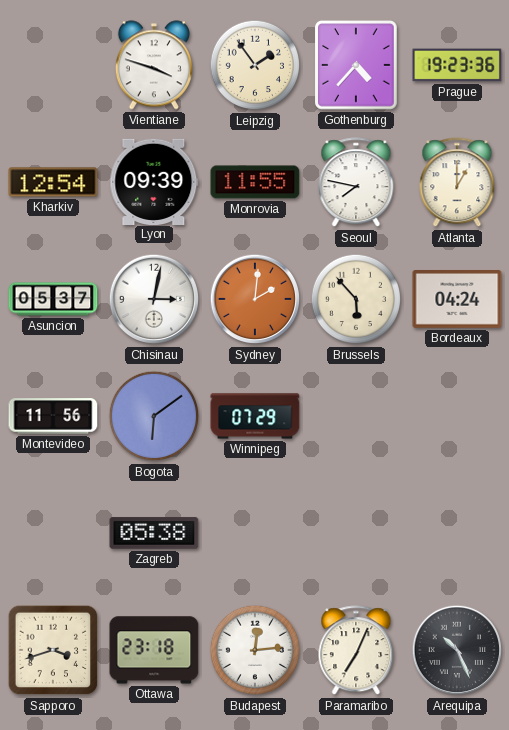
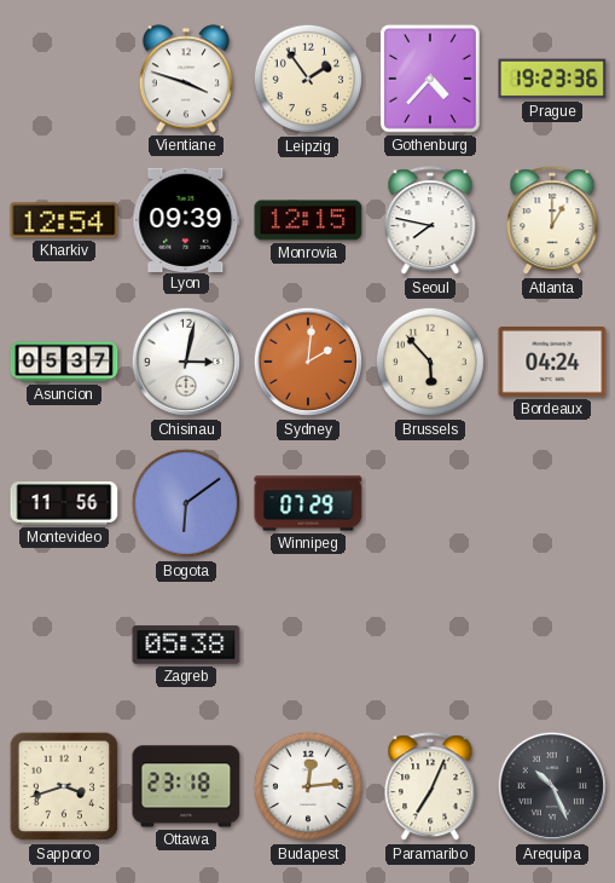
Monrovia: 11:55 -> 12:15 (308, 220)
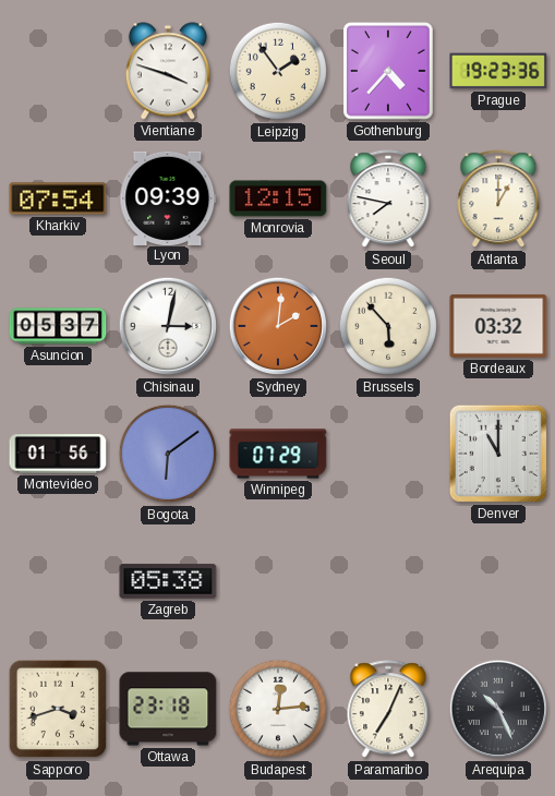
Kharkiv: 12:54 -> 07:54 (58, 198)
Bordeaux: 04:24 -> 03:32 (498, 327)
Montevideo: 11:56 -> 01:56 (58, 454)
Denver: none -> 11:00 (498, 454)
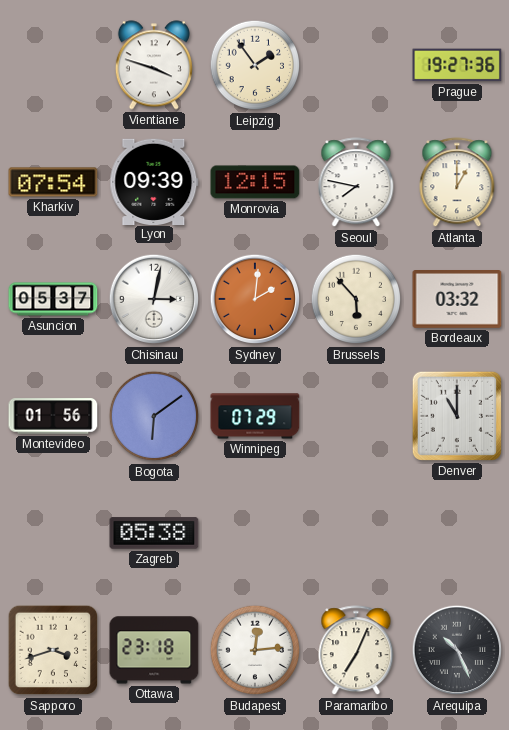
Gothenburg: 4:37 -> none (389, 72)
Prague: 19:23 -> 19:27 (457, 65)
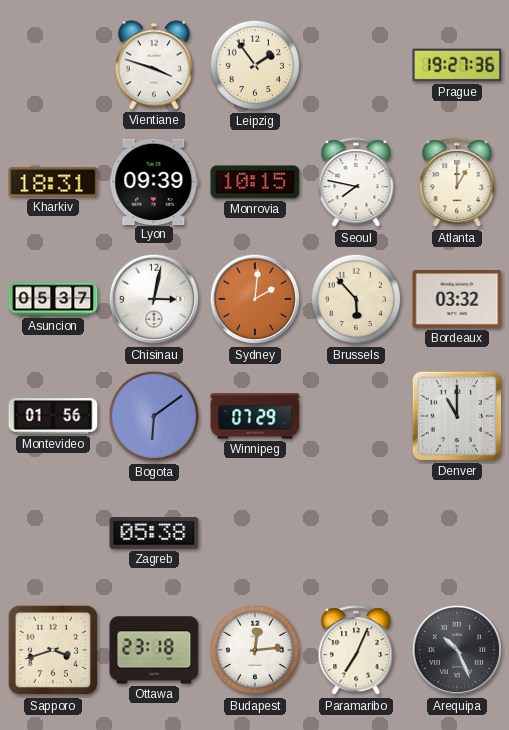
Kharkiv: 07:54 -> 18:31 (53, 182)
Monrovia: 12:15 -> 10:15 (255, 182)
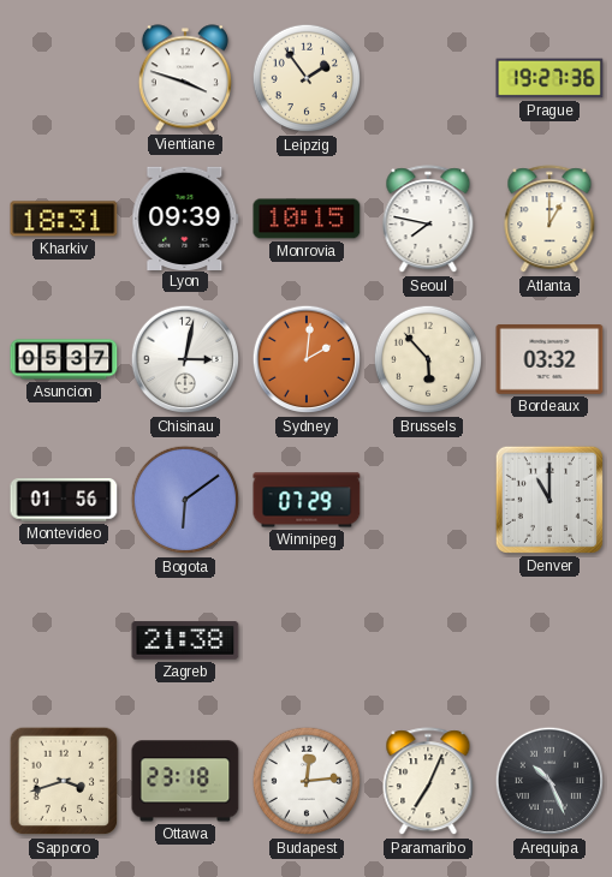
Zagreb: 05:38 -> 21:38 (185, 640)
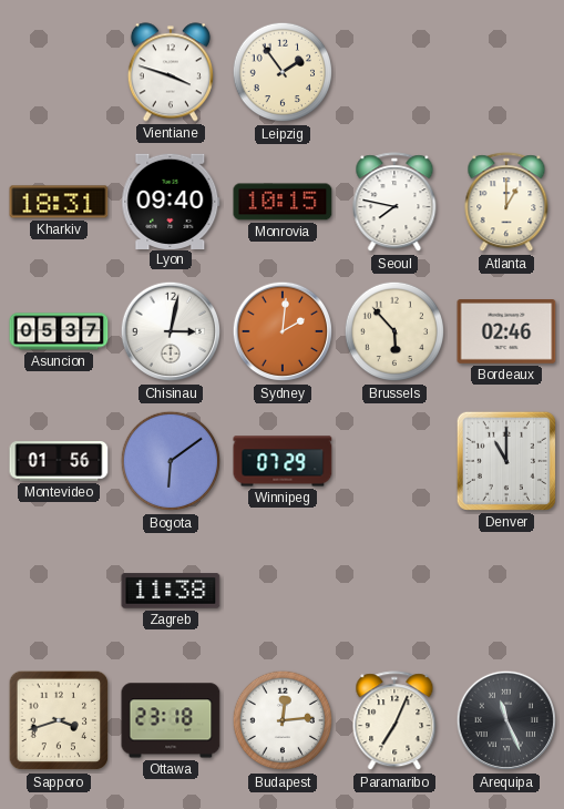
Prague: 19:27 -> none (549, 78)
Lyon: 09:39 -> 09:40 (171, 201)
Bordeaux: 03:32 -> 02:46 (506, 332)
Zagreb: 21:38 -> 11:38 (171, 591)
Arequipa: 10:26 -> 11:26 (506, 720)
